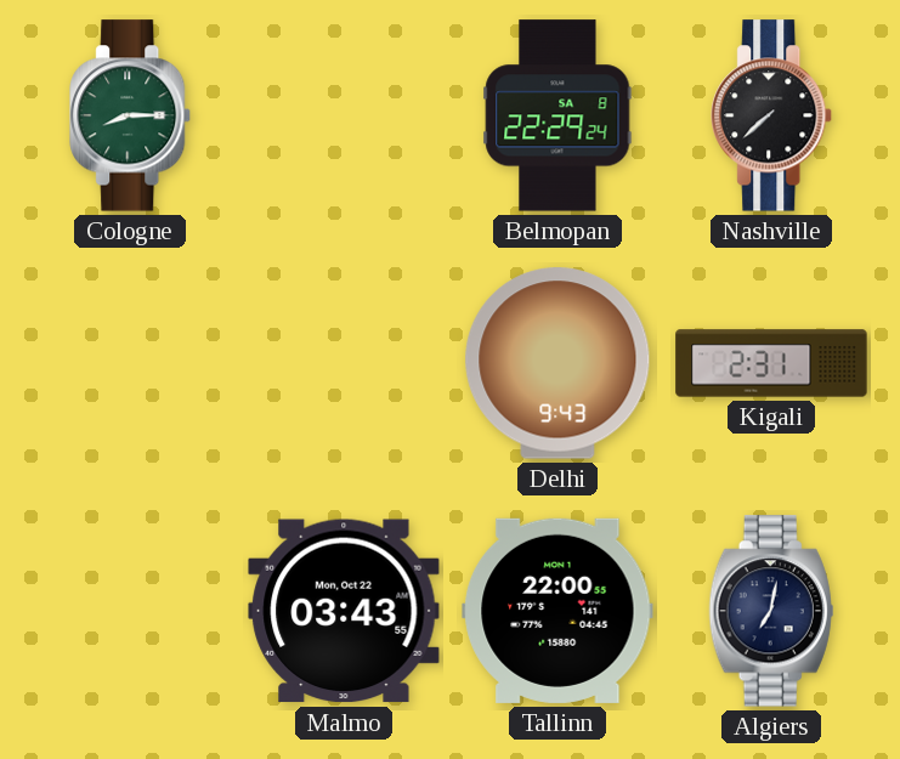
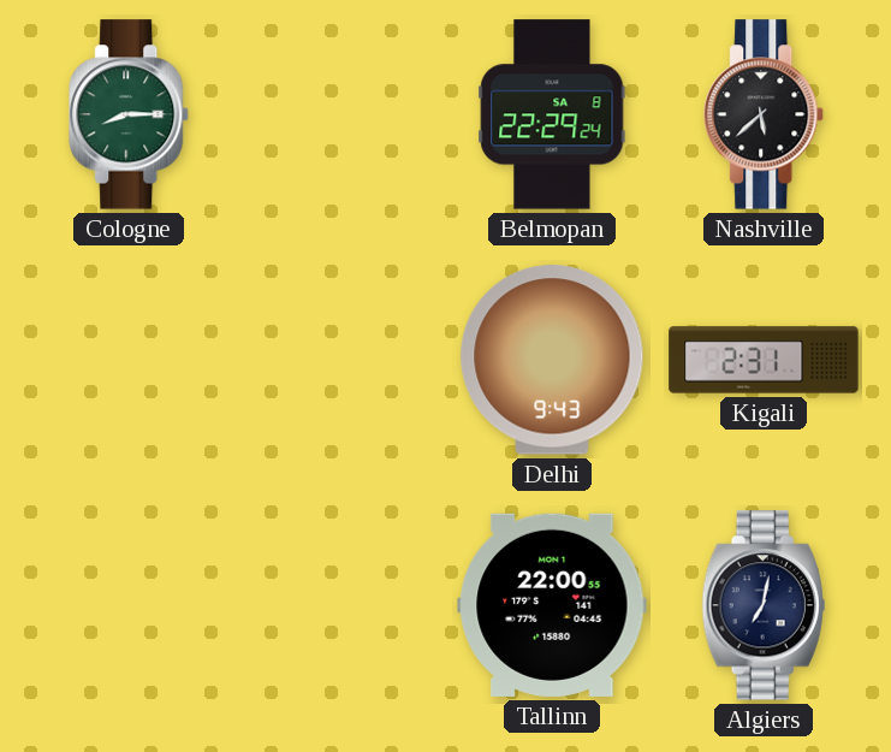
Nashville: 7:38 -> 5:38 (765, 114)
Malmo: 03:43 -> none (344, 611)
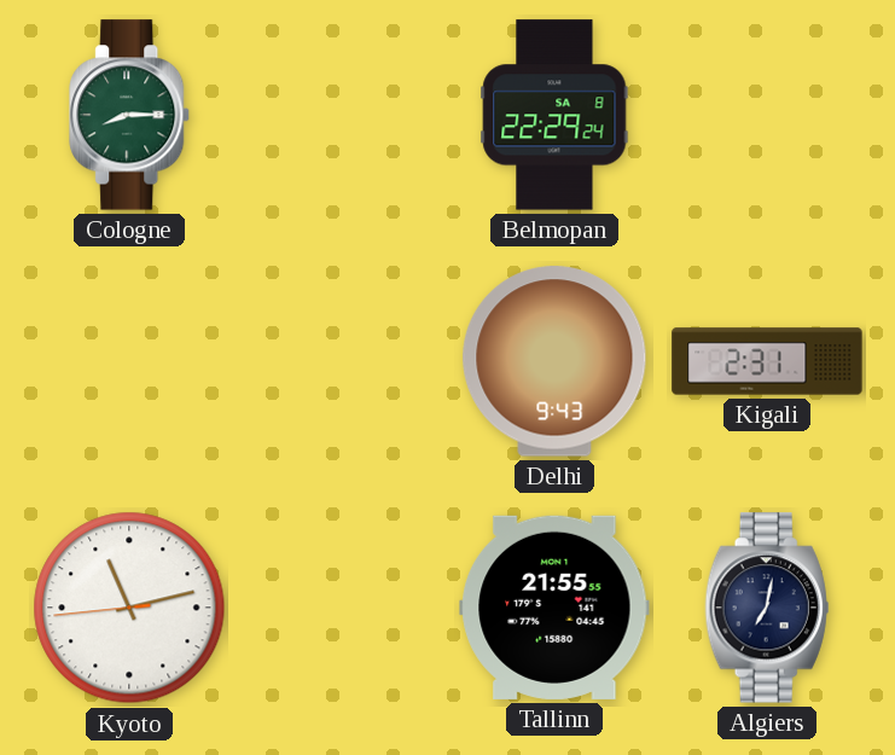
Nashville: 5:38 -> none (765, 114)
Kyoto: none -> 11:12 (129, 608)
Tallinn: 22:00 -> 21:55 (554, 608)
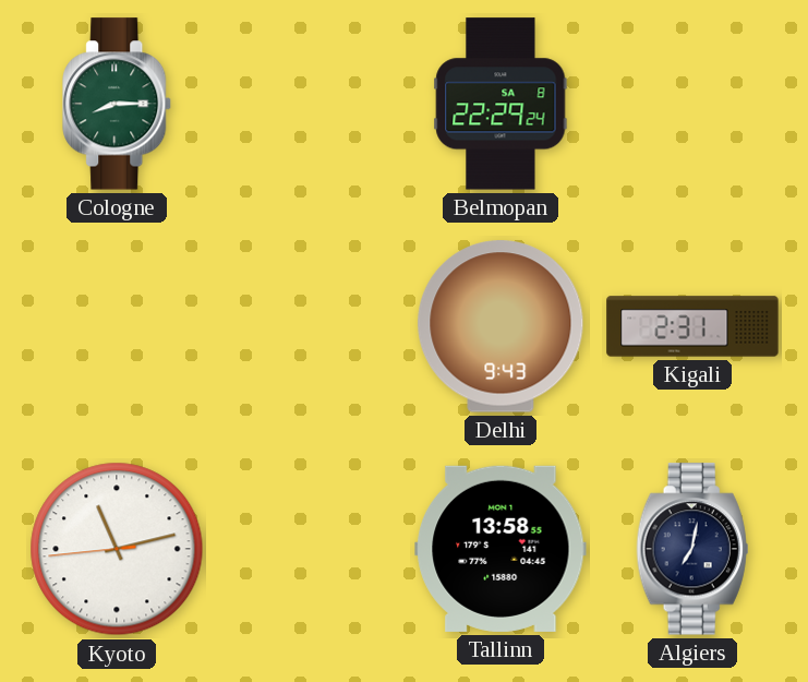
Tallinn: 21:55 -> 13:58 (501, 549)
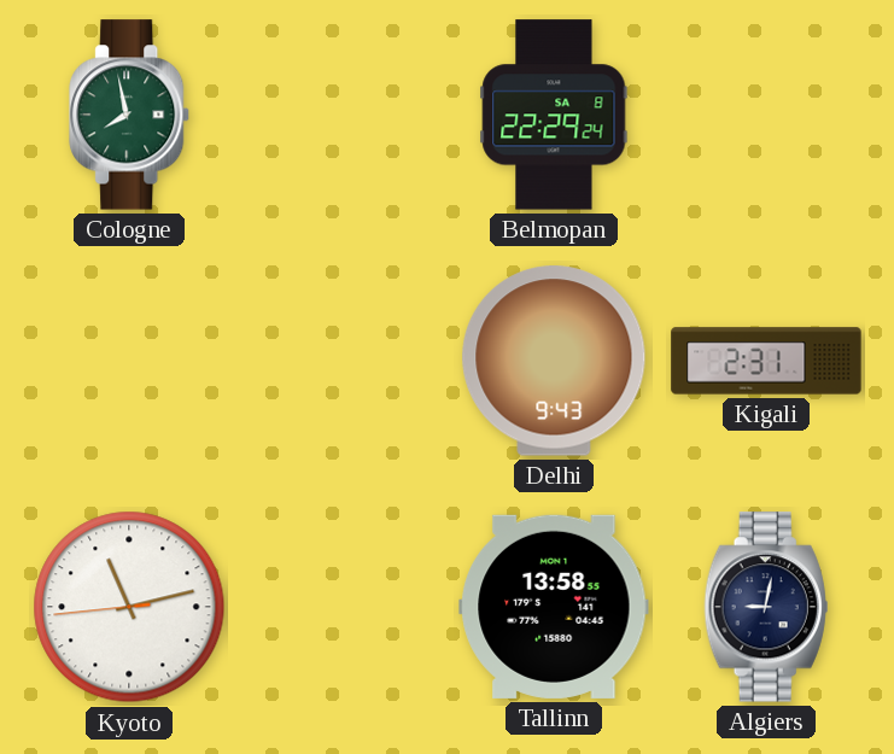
Cologne: 8:15 -> 7:58 (130, 115)
Algiers: 7:02 -> 9:02 (766, 607)
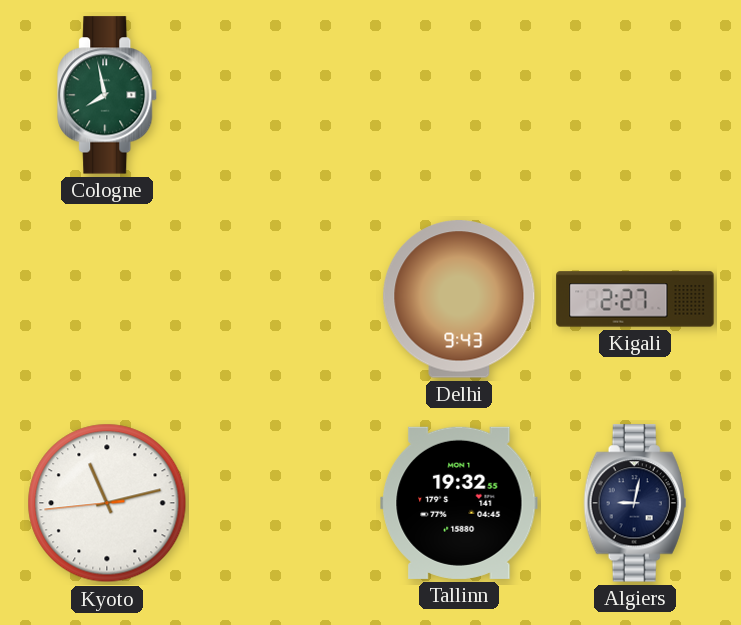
Belmopan: 22:29 -> none (554, 115)
Kigali: 2:31 -> 2:27 (635, 299)
Tallinn: 13:58 -> 19:32 (459, 503)
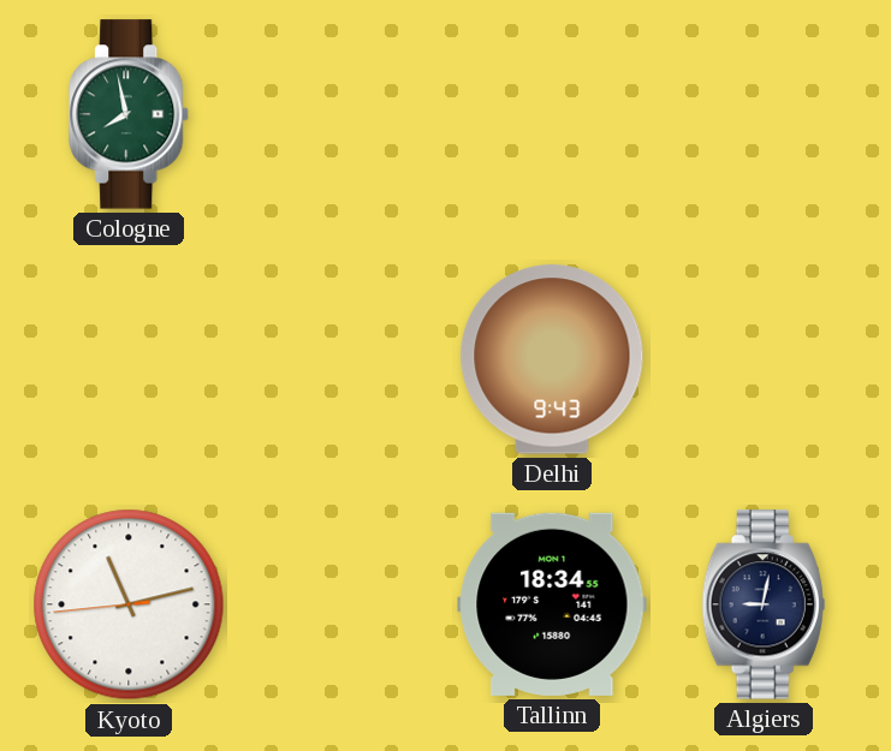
Kigali: 2:27 -> none (635, 299)
Tallinn: 19:32 -> 18:34 (552, 604)
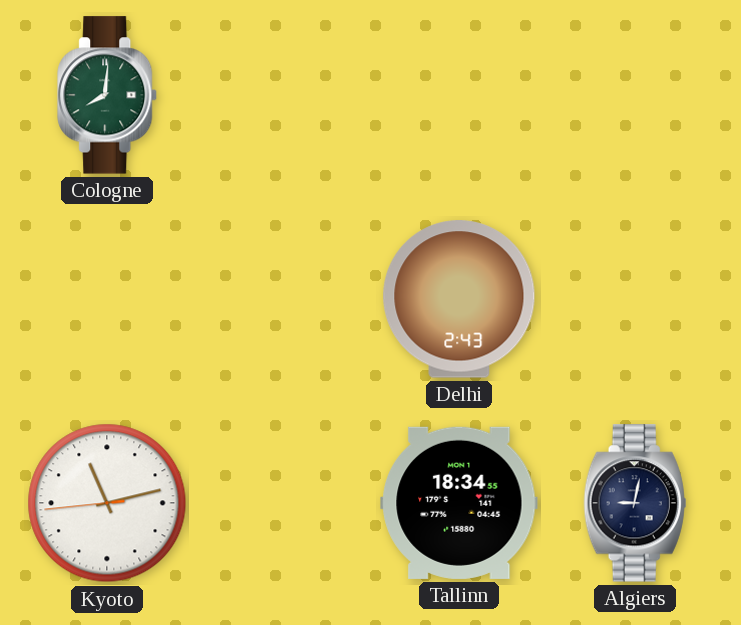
Cologne: 7:58 -> 8:01 (108, 95)
Delhi: 9:43 -> 2:43 (459, 299)
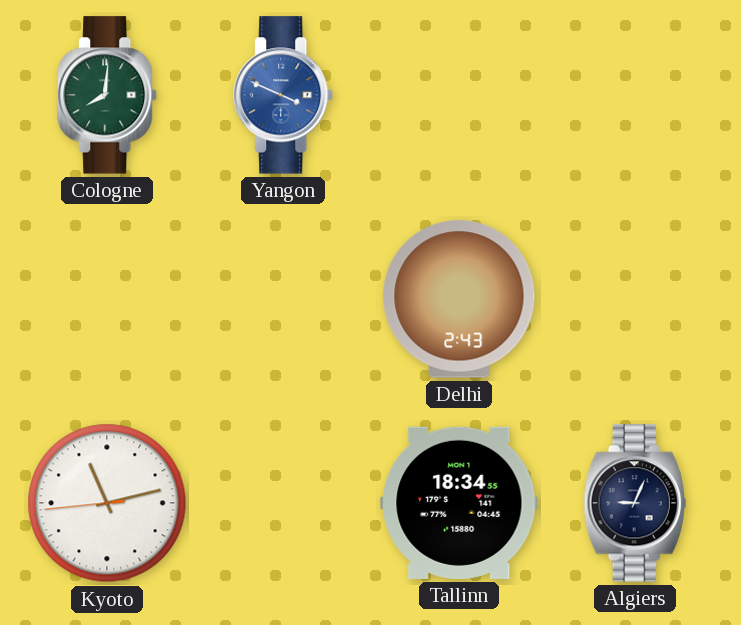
Yangon: none -> 3:49 (284, 95)
Algiers: 9:02 -> 9:04 (635, 503)
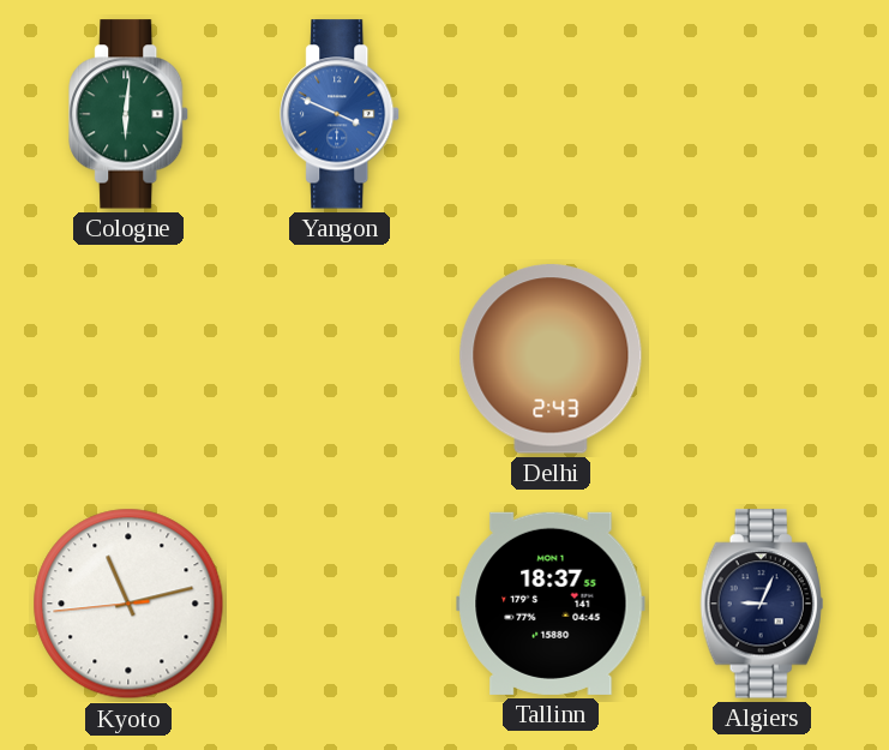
Cologne: 8:01 -> 6:01 (130, 114)
Tallinn: 18:34 -> 18:37 (551, 604)
